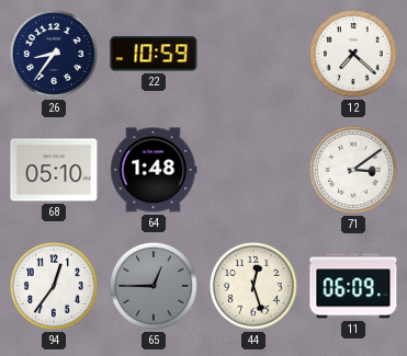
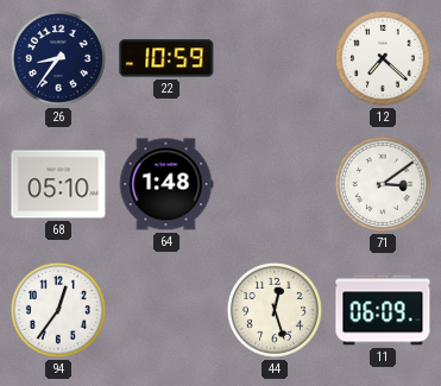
65: 12:45 -> none (154, 286)
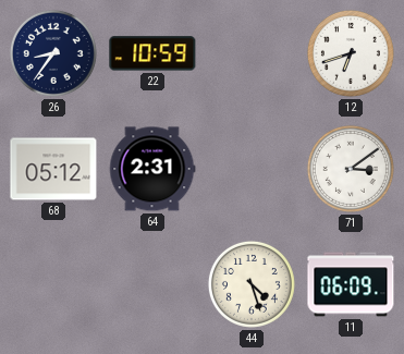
12: 7:22 -> 6:42 (351, 53)
68: 05:10 -> 05:12 (53, 169)
64: 1:48 -> 2:31 (152, 169)
94: 12:36 -> none (58, 310)
44: 12:27 -> 4:27 (252, 284)
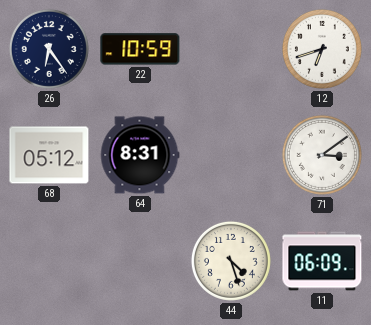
26: 8:36 -> 6:24 (49, 49)
64: 2:31 -> 8:31 (140, 155)
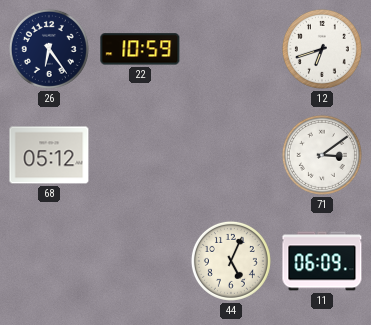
64: 8:31 -> none (140, 155)
44: 4:27 -> 5:04 (231, 261)
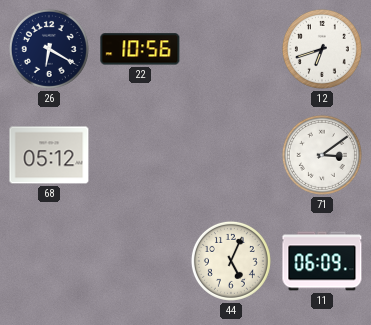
26: 6:24 -> 6:20 (49, 49)
22: 10:59 -> 10:56 (140, 49)
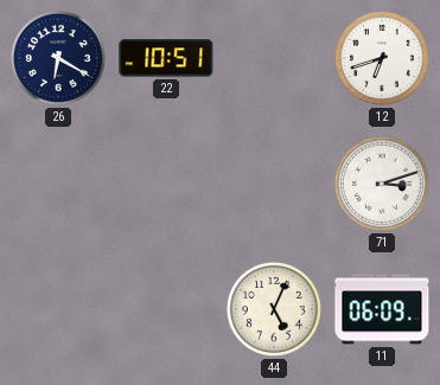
22: 10:56 -> 10:51 (166, 58)
68: 05:12 -> none (49, 155)
71: 3:09 -> 3:12 (382, 184)
